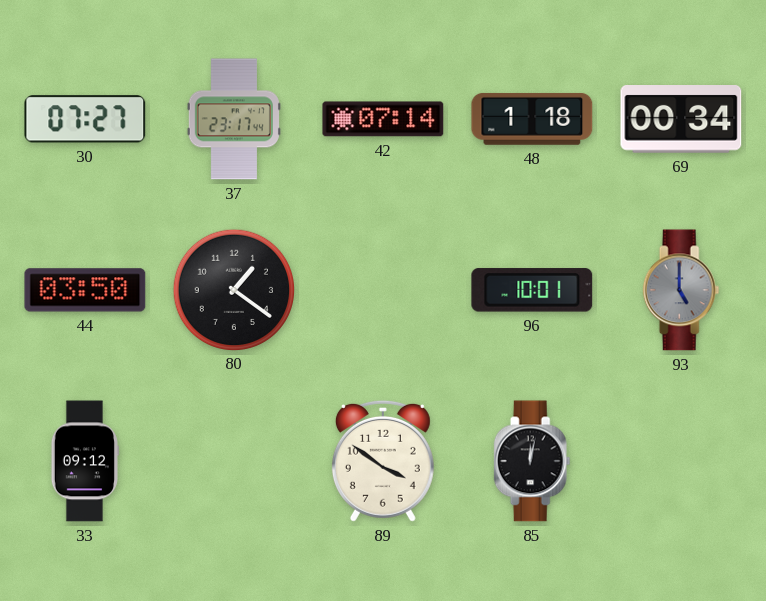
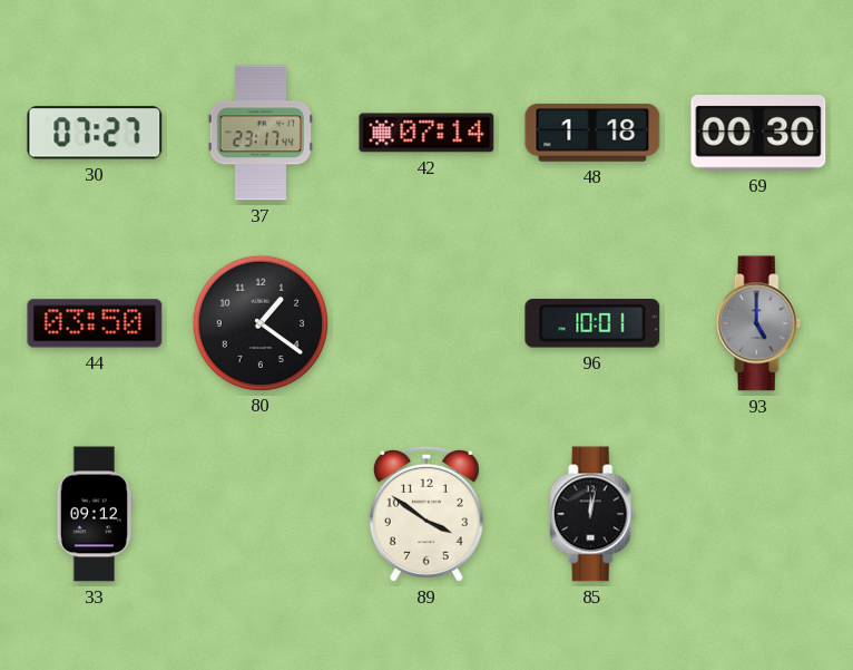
69: 00:34 -> 00:30 (758, 133)
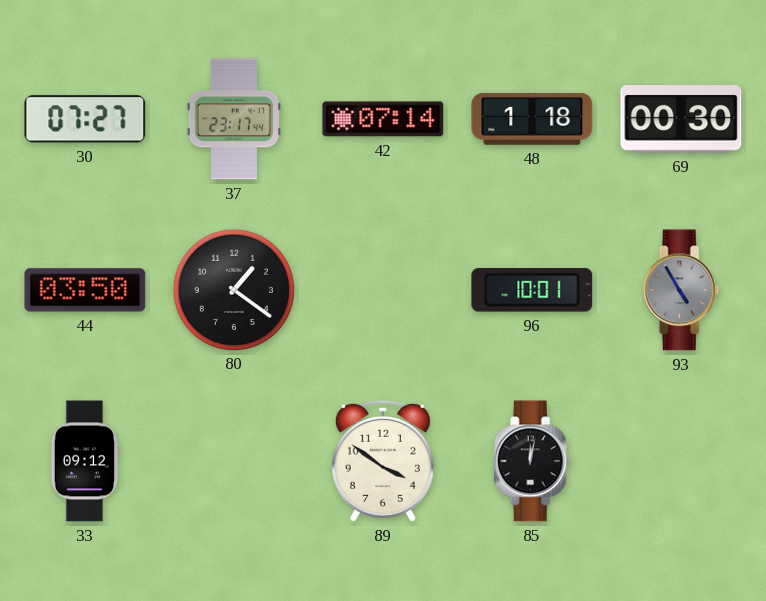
93: 5:00 -> 4:55 (681, 290)
